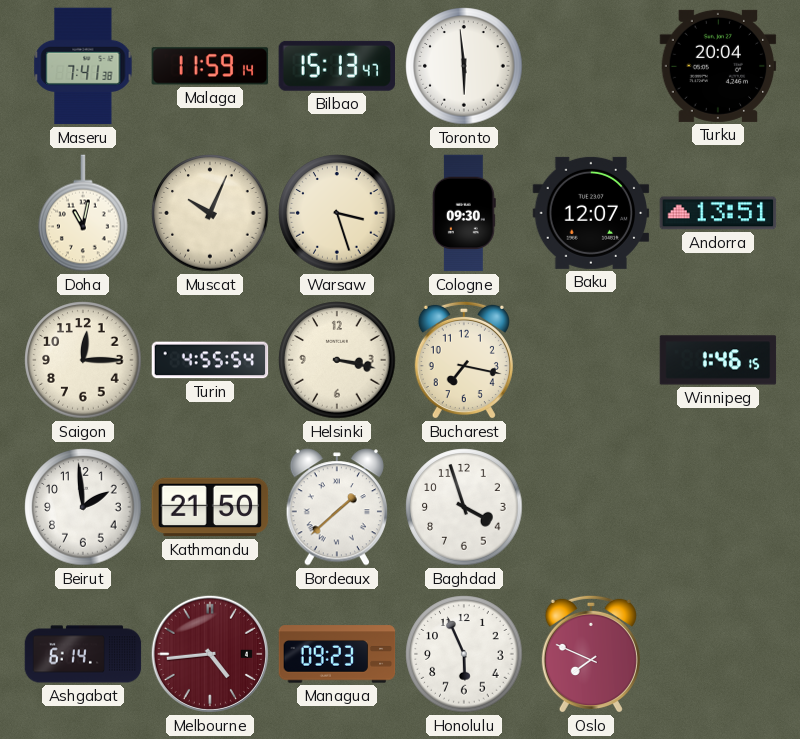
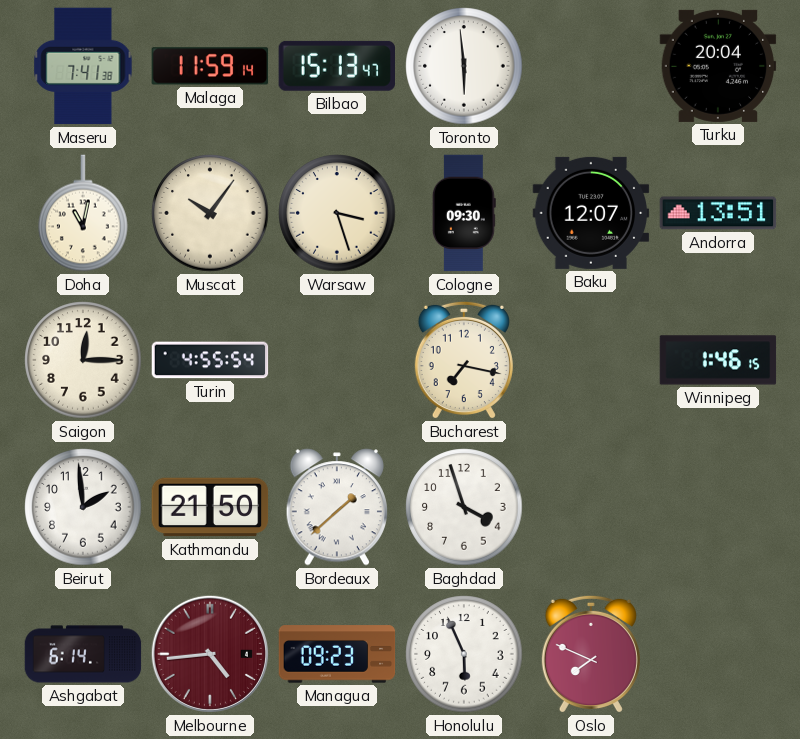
Muscat: 10:04 -> 10:06 (210, 213)
Helsinki: 3:17 -> none (337, 360)
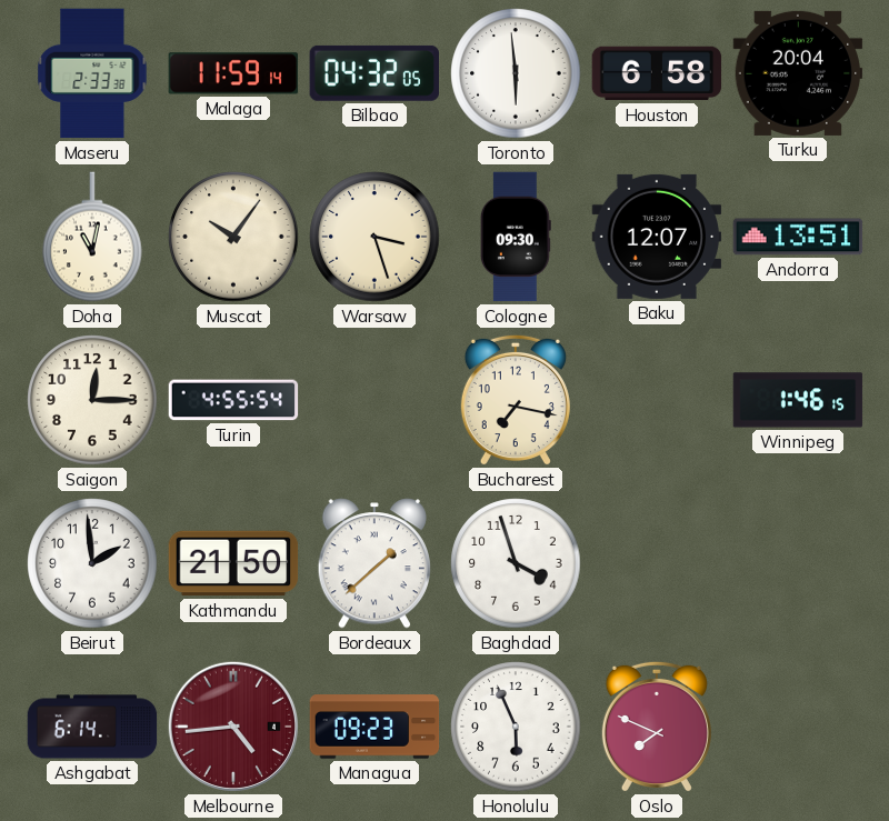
Maseru: 7:41 -> 2:33 (92, 73)
Bilbao: 15:13 -> 04:32 (373, 73)
Houston: none -> 6:58 (657, 73)
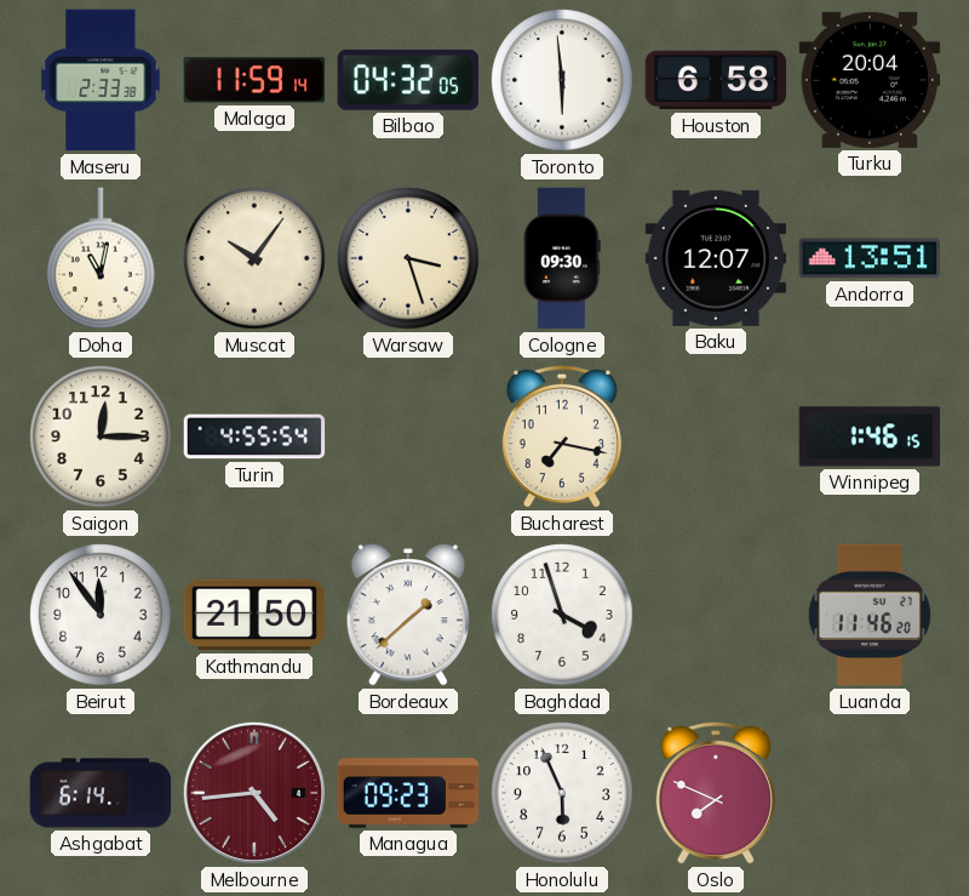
Beirut: 1:59 -> 11:54 (101, 615)
Luanda: none -> 11:46 (870, 615)
